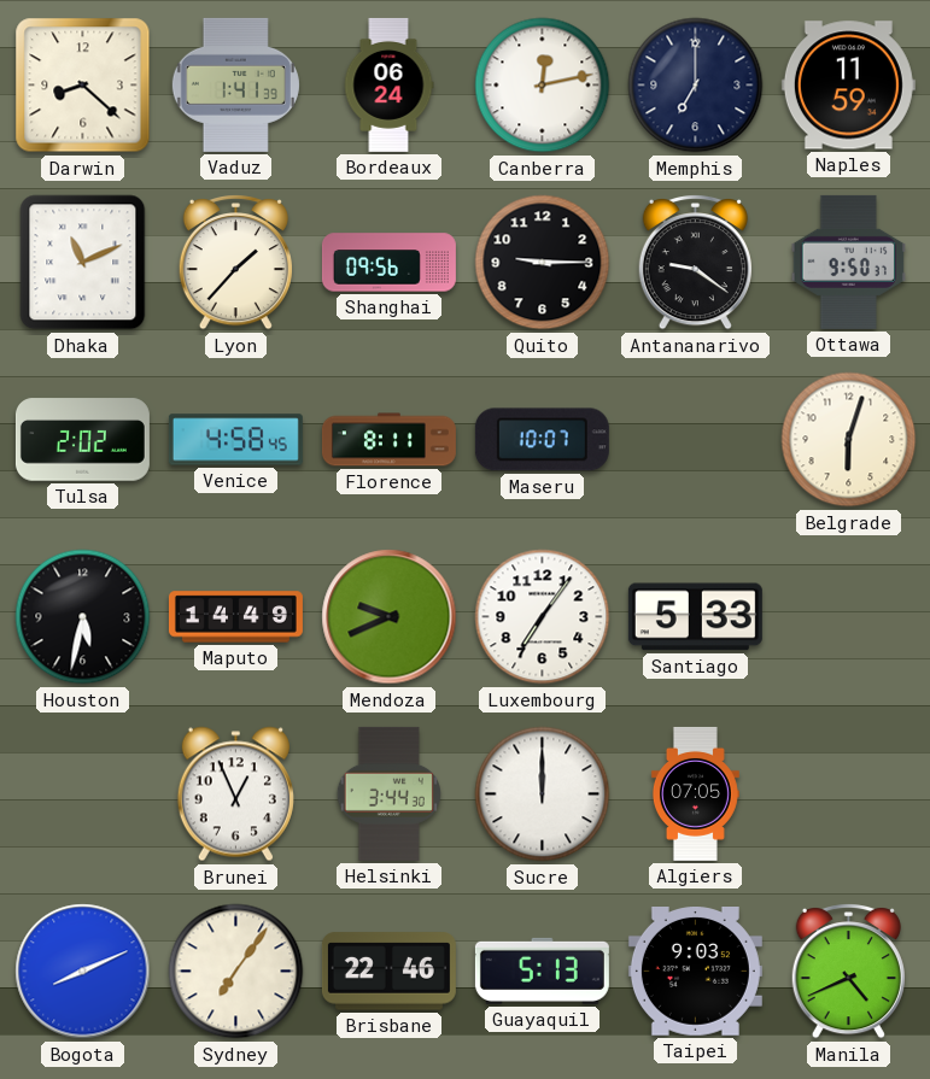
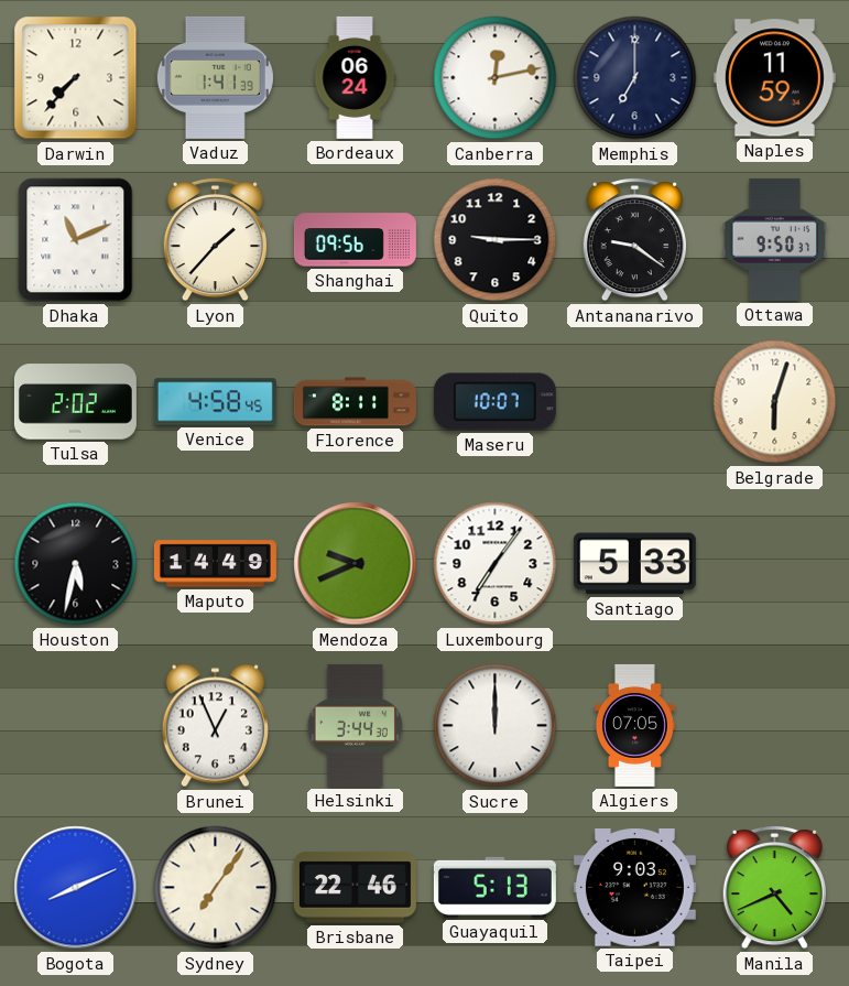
Darwin: 8:22 -> 7:37 (76, 78)
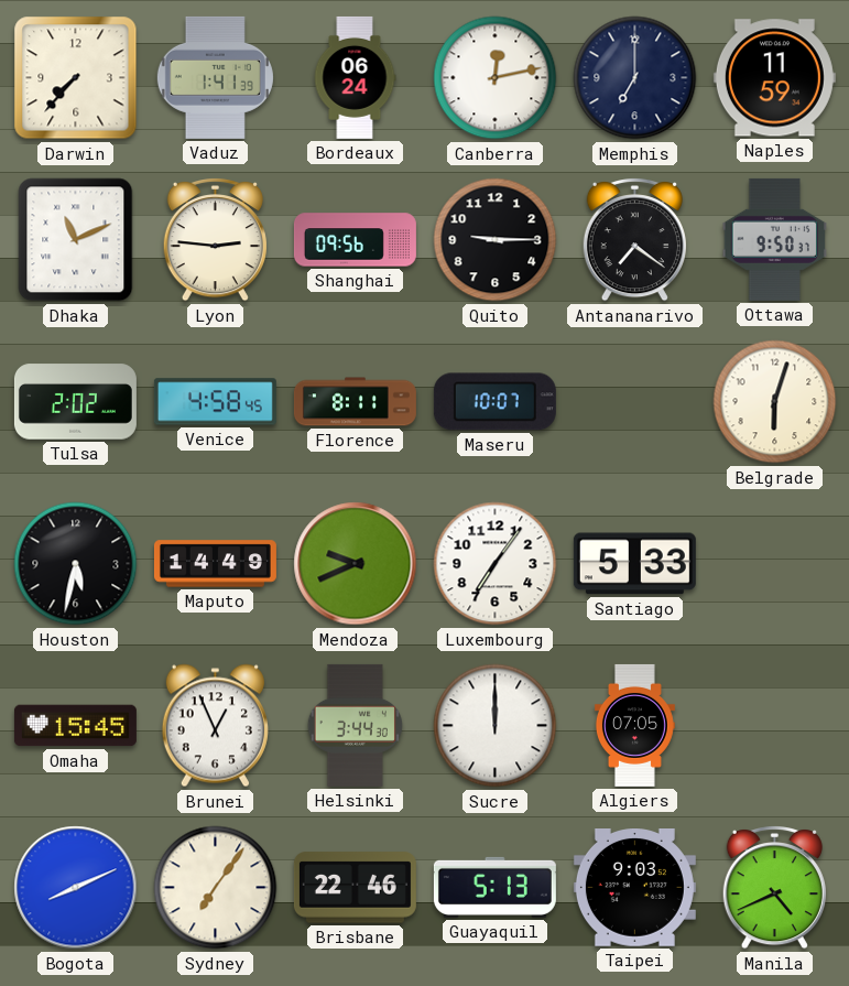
Lyon: 1:37 -> 2:46 (215, 240)
Antananarivo: 9:21 -> 7:21 (634, 240)
Omaha: none -> 15:45 (75, 726)
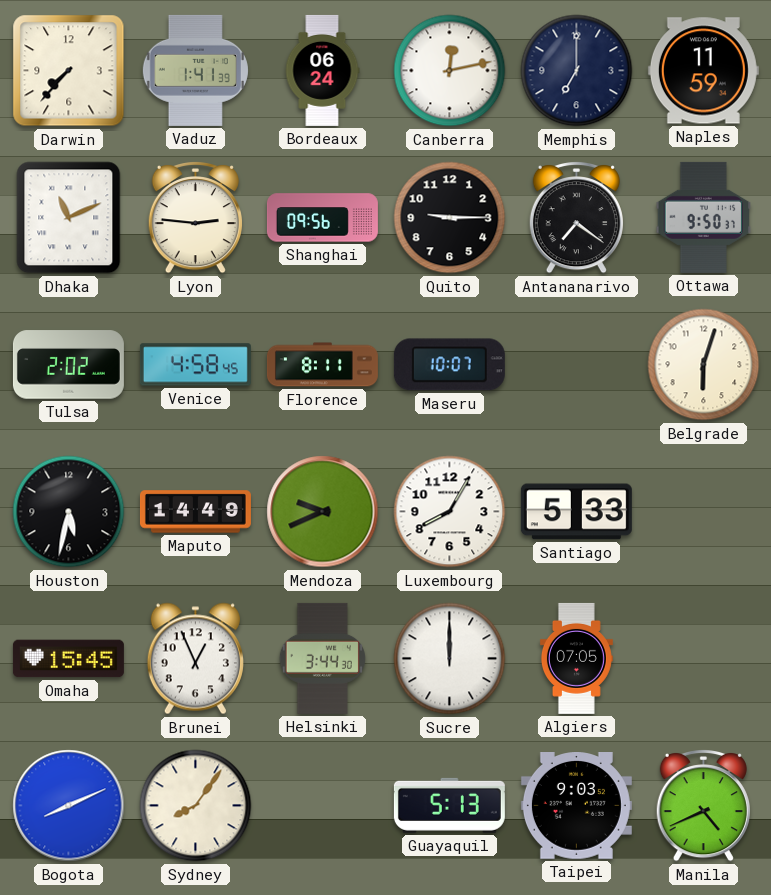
Luxembourg: 7:06 -> 8:05 (450, 512)
Sydney: 7:06 -> 8:06 (196, 806)
Brisbane: 22:46 -> none (355, 888)
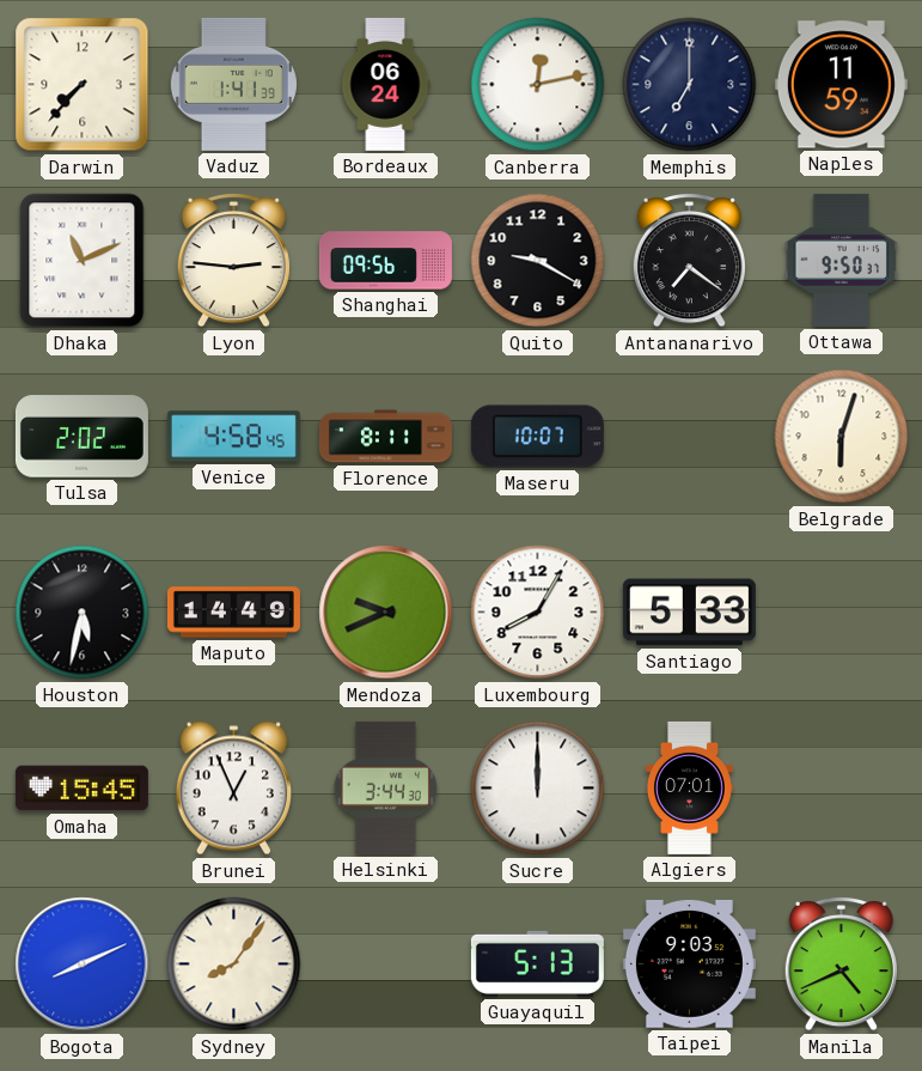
Quito: 9:15 -> 9:20 (538, 261)
Algiers: 07:05 -> 07:01 (689, 787)
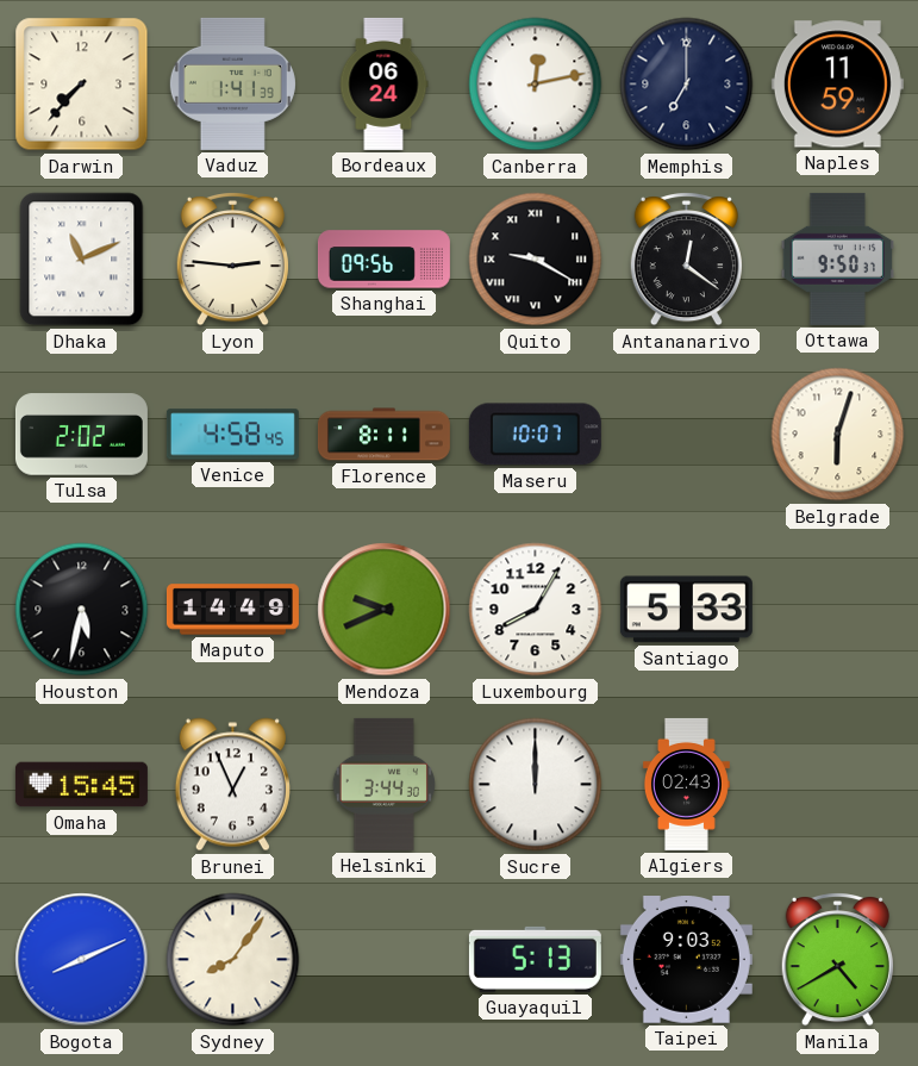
Quito numerals: Arabic -> Roman (536, 260)
Antananarivo: 7:21 -> 12:21 (686, 260)
Algiers: 07:01 -> 02:43 (686, 784)
Manila: 4:41 -> 4:40 (837, 960)
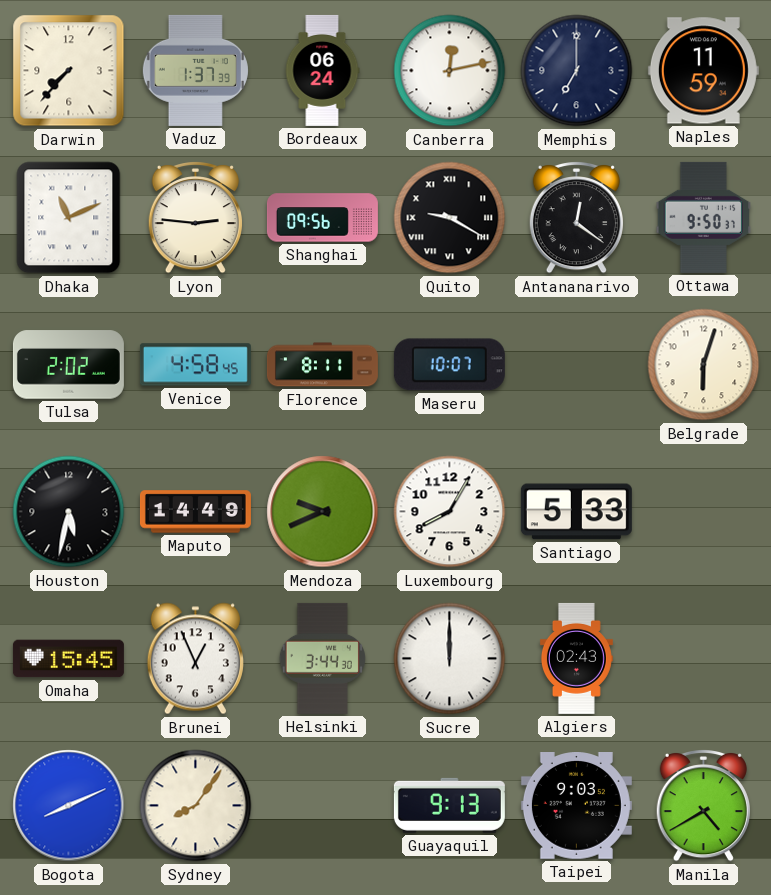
Vaduz: 1:41 -> 1:37 (195, 70)
Guayaquil: 5:13 -> 9:13 (449, 805)
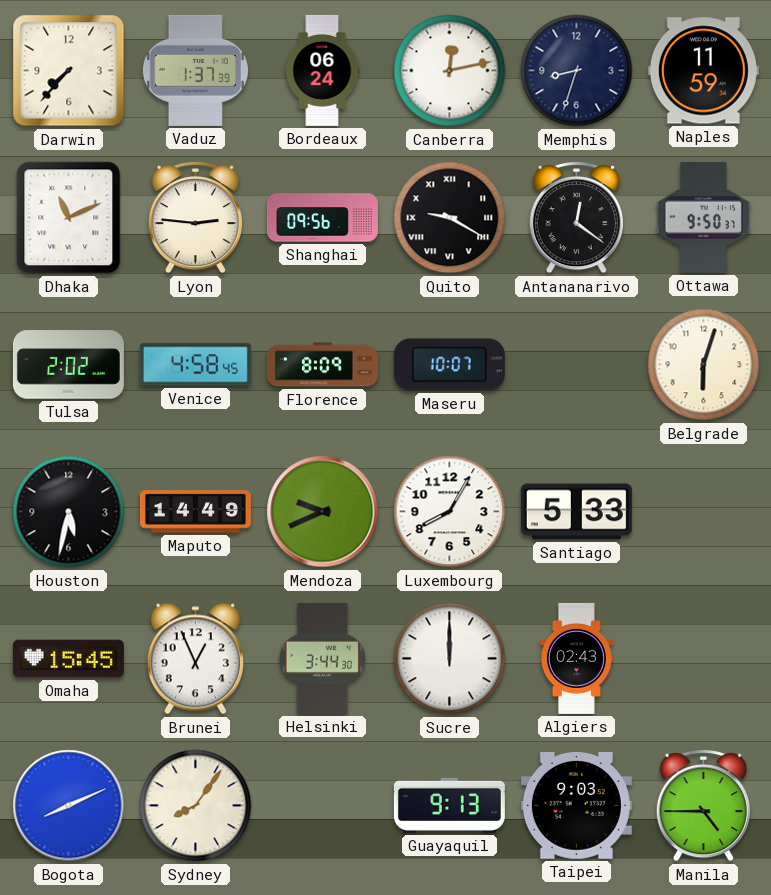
Memphis: 7:00 -> 8:33 (577, 71)
Florence: 8:11 -> 8:09 (322, 365)
Manila: 4:40 -> 4:45 (703, 806)
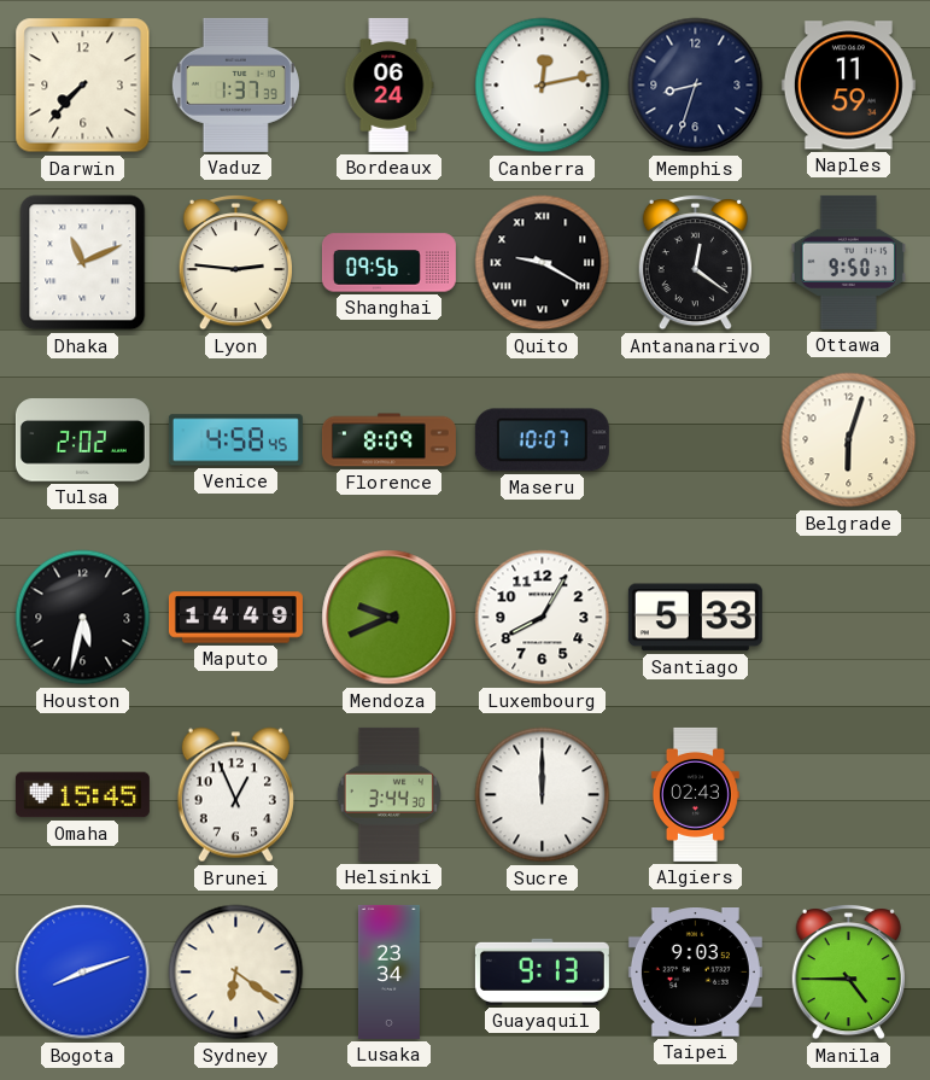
Bogota: 8:11 -> 8:12 (83, 973)
Sydney: 8:06 -> 6:21 (236, 973)
Lusaka: none -> 23:34 (388, 971)
